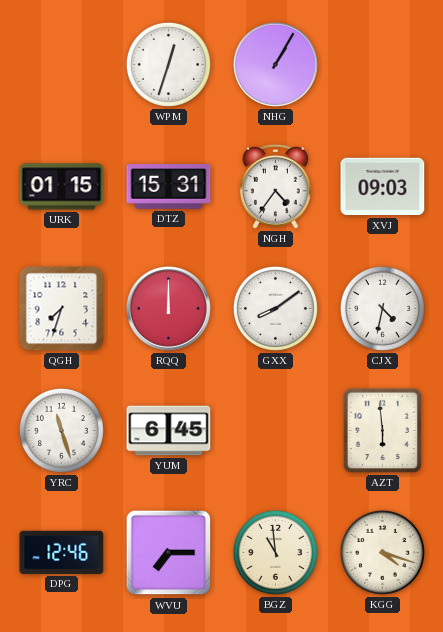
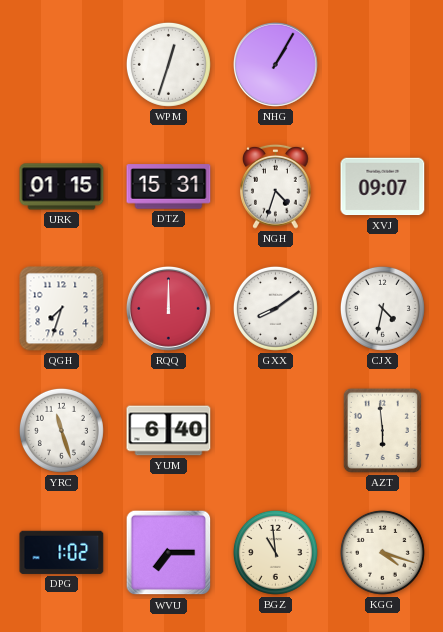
NGH: 4:36 -> 4:33 (276, 186)
XVJ: 09:03 -> 09:07 (383, 187)
YUM: 6:45 -> 6:40 (169, 431)
DPG: 12:46 -> 1:02 (62, 552)
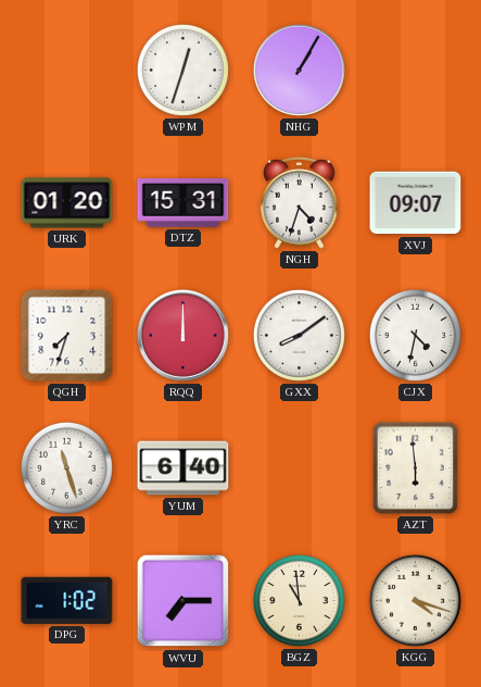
URK: 01:15 -> 01:20 (67, 203)
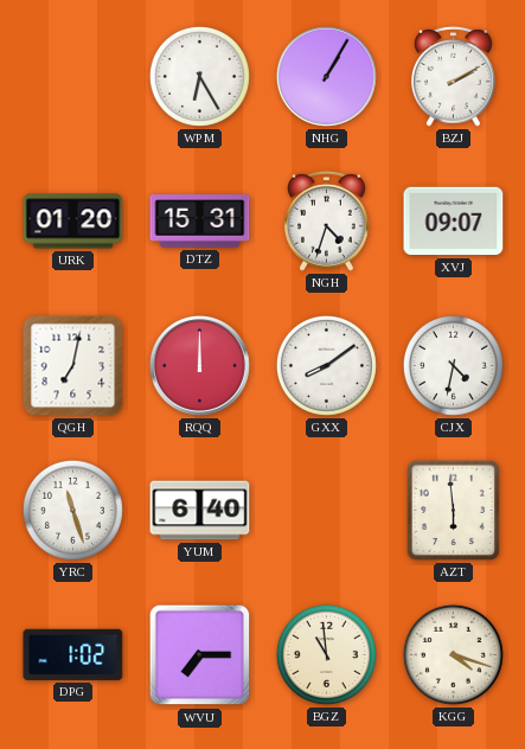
WPM: 12:33 -> 6:25 (199, 76)
BZJ: none -> 2:10 (454, 76)
QGH: 7:33 -> 7:02 (73, 366)
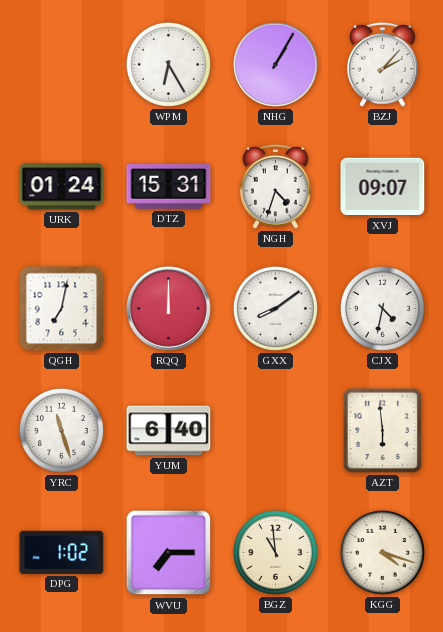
BZJ: 2:10 -> 2:07 (383, 64)
URK: 01:20 -> 01:24 (62, 187)
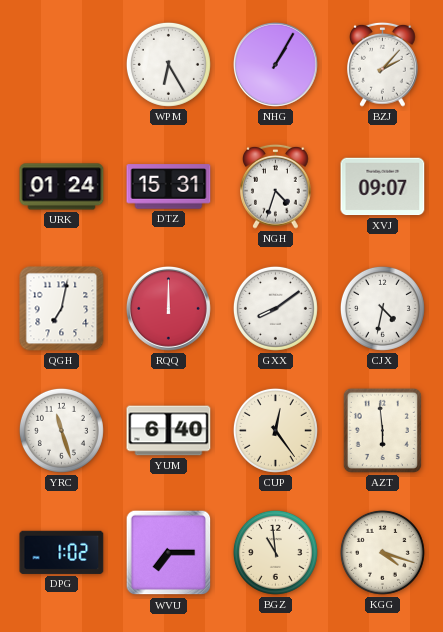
CUP: none -> 12:24 (275, 430)
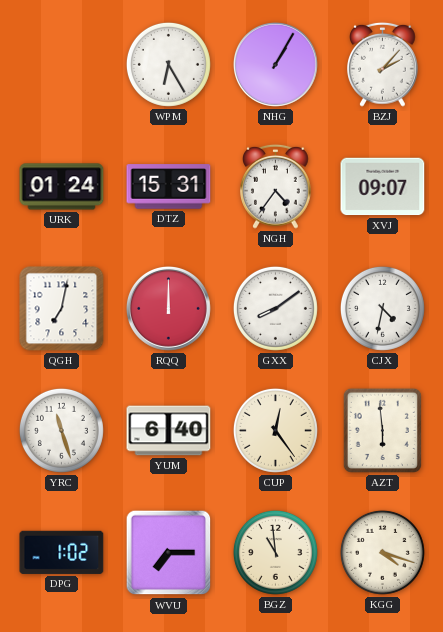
NGH: 4:33 -> 4:36 (276, 186)
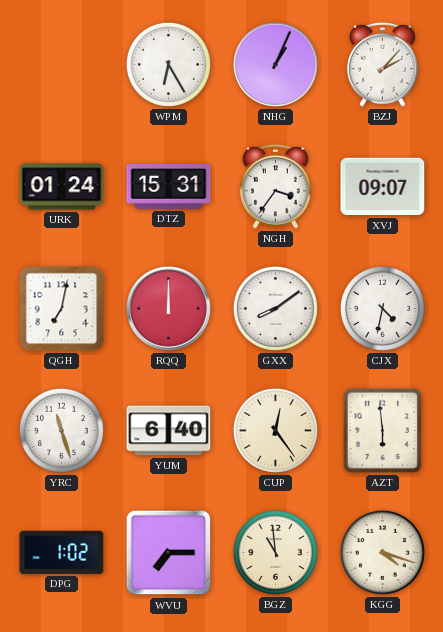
NHG: 1:05 -> 1:04 (276, 65)
NGH: 4:36 -> 3:36 (276, 186)
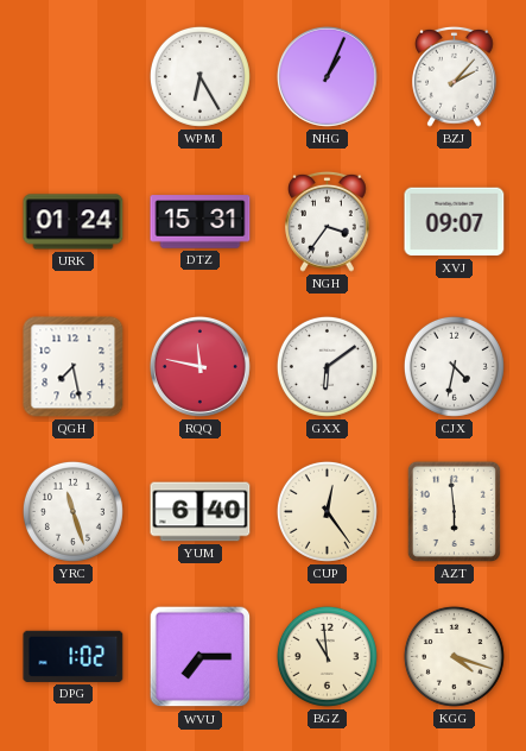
QGH: 7:02 -> 7:28 (74, 367)
RQQ: 12:00 -> 11:47 (201, 367)
GXX: 8:09 -> 6:09 (327, 366)
